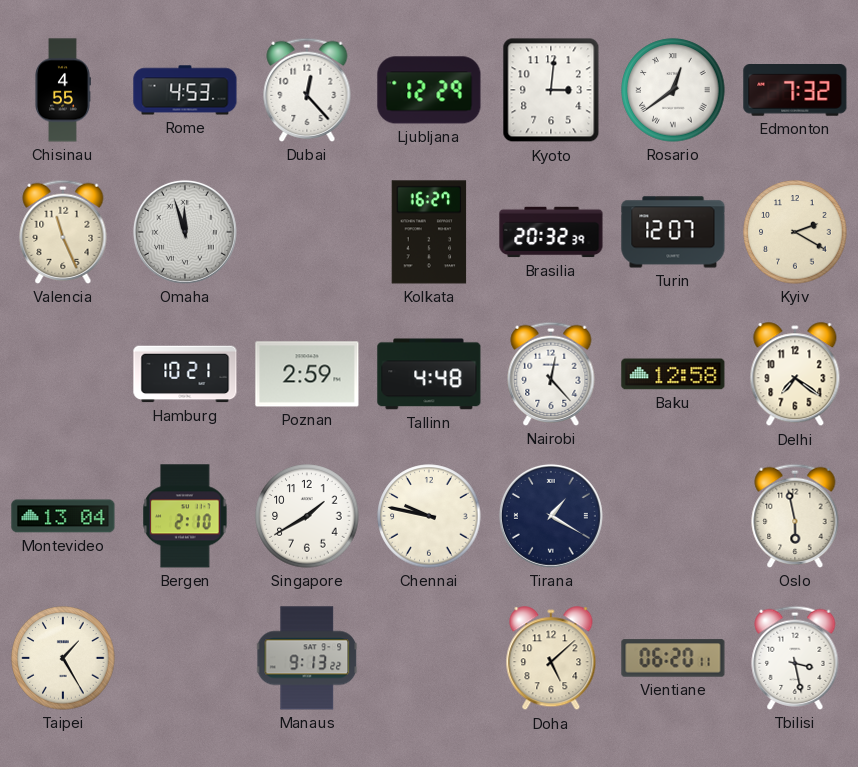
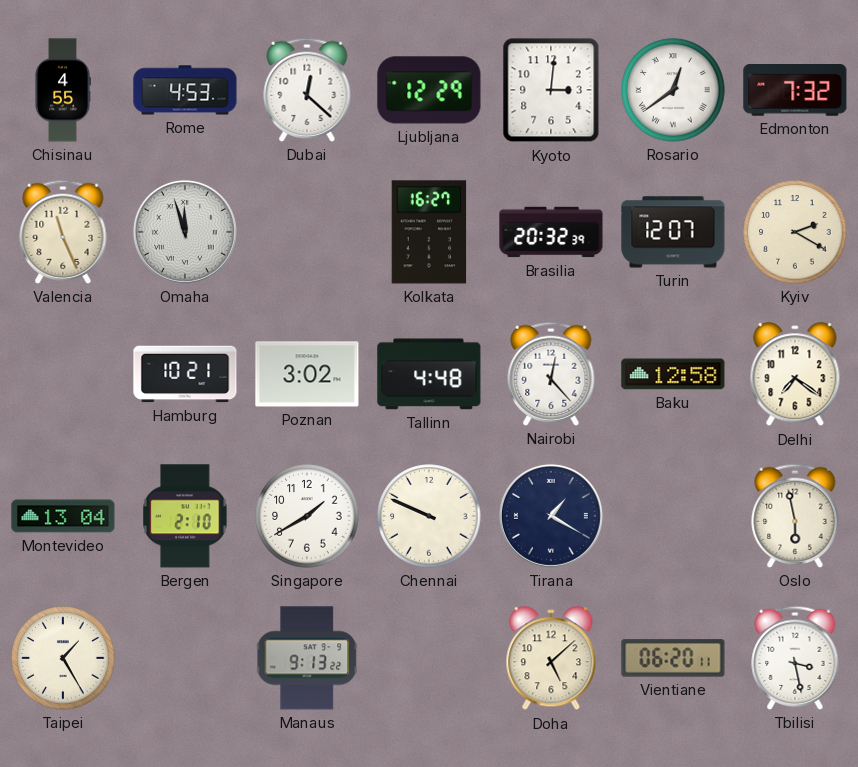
Dubai: 12:23 -> 12:22 (307, 90)
Poznan: 2:59 -> 3:02 (307, 374)
Chennai: 9:47 -> 9:49 (429, 516)
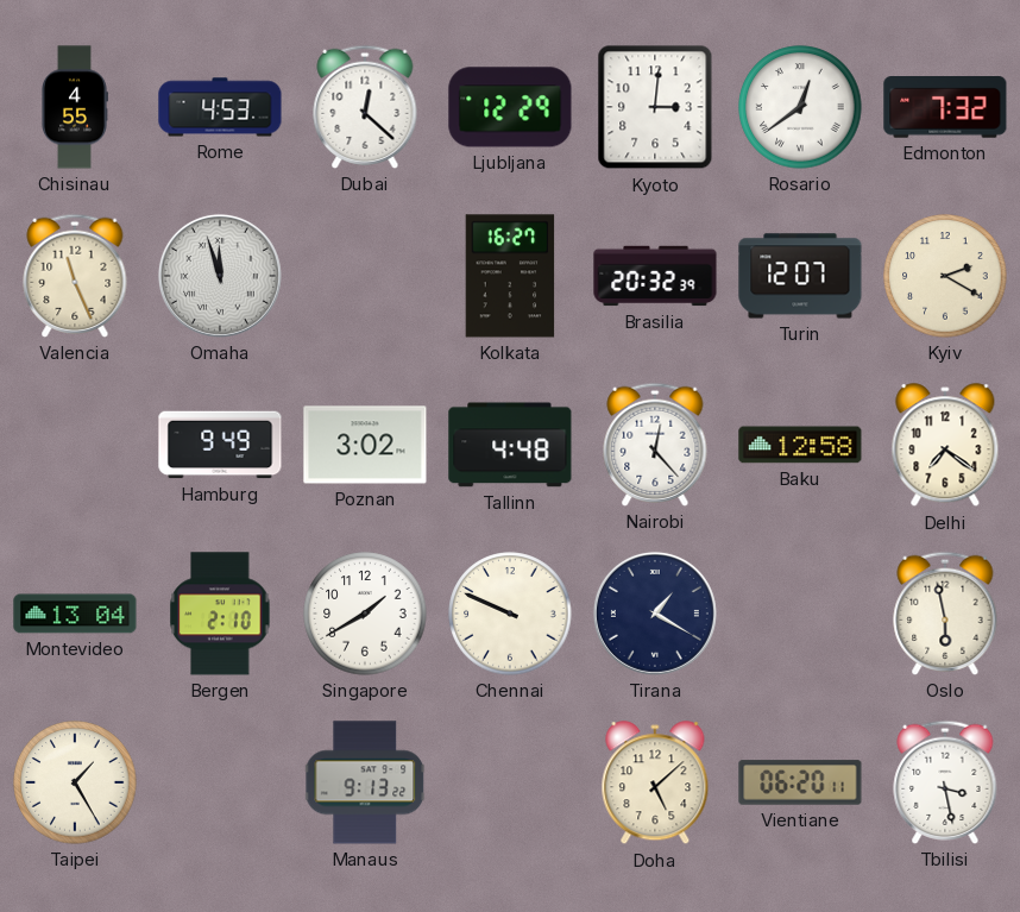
Hamburg: 10:21 -> 9:49 (220, 445)
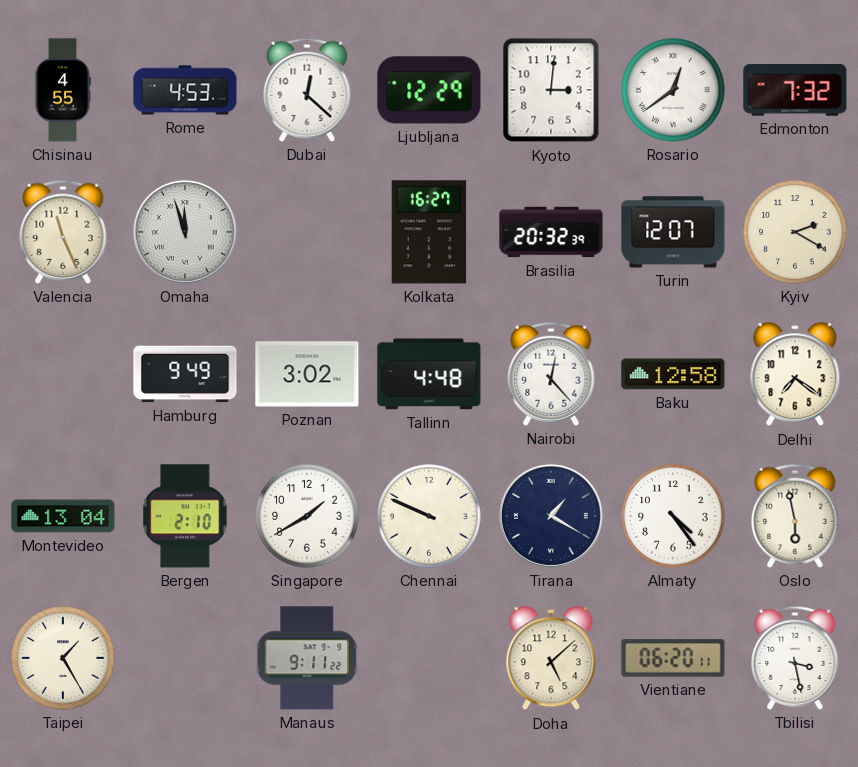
Almaty: none -> 4:24 (673, 516)
Manaus: 9:13 -> 9:11 (307, 658)
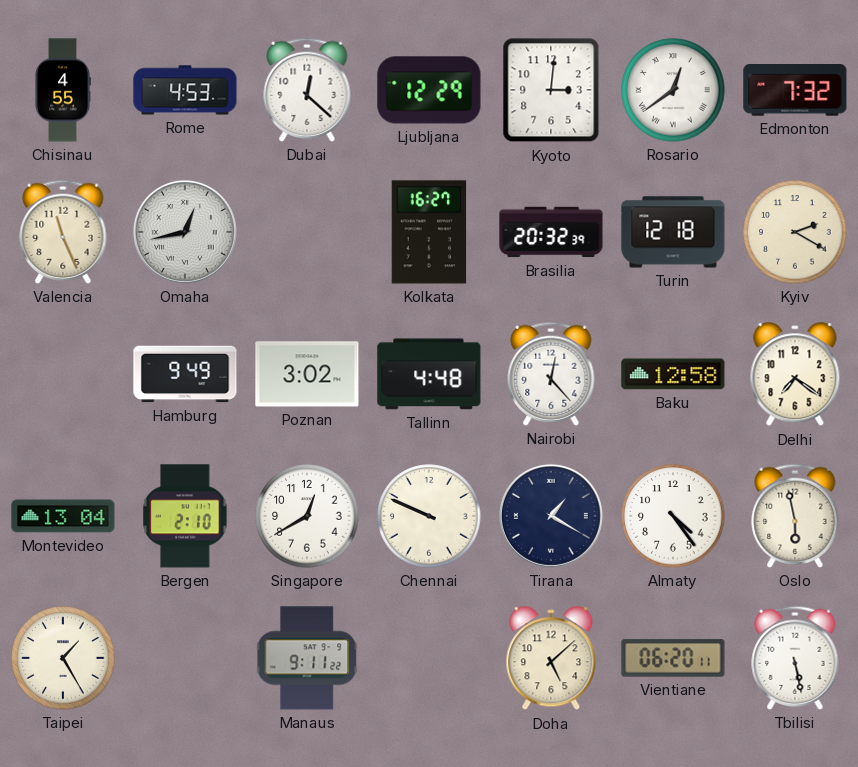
Omaha: 11:57 -> 12:43 (185, 232)
Turin: 12:07 -> 12:18 (673, 232)
Singapore: 1:40 -> 12:40 (307, 516)
Tbilisi: 3:28 -> 5:28 (795, 658)
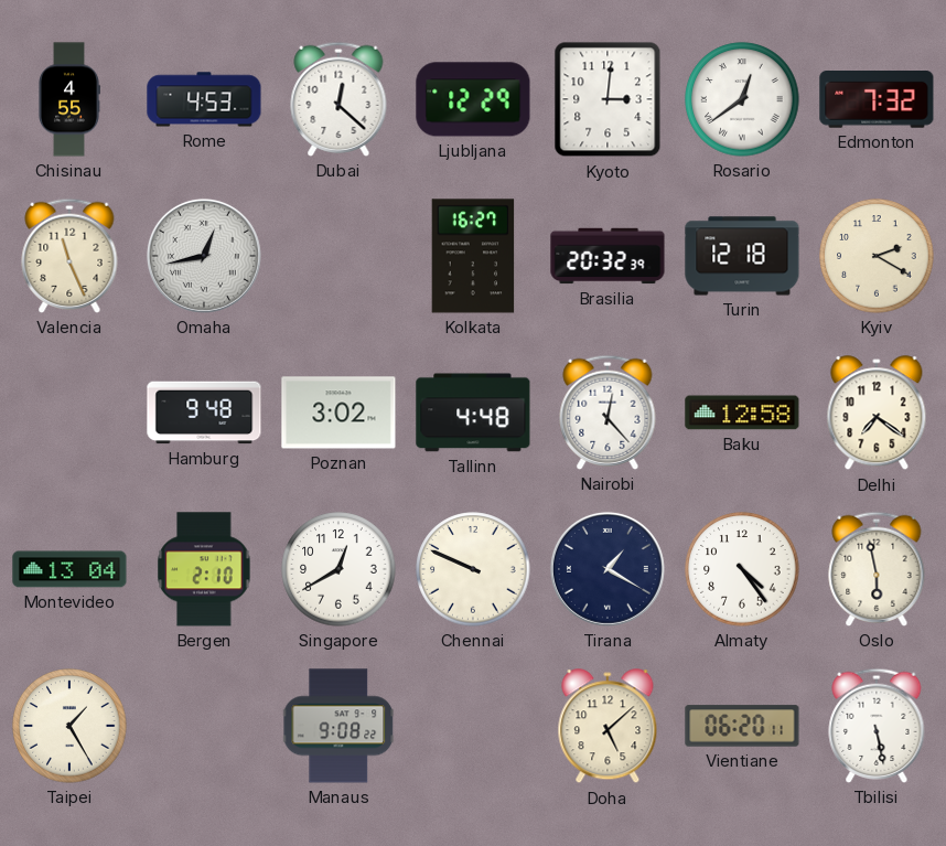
Hamburg: 9:49 -> 9:48 (204, 413)
Manaus: 9:11 -> 9:08 (338, 726)
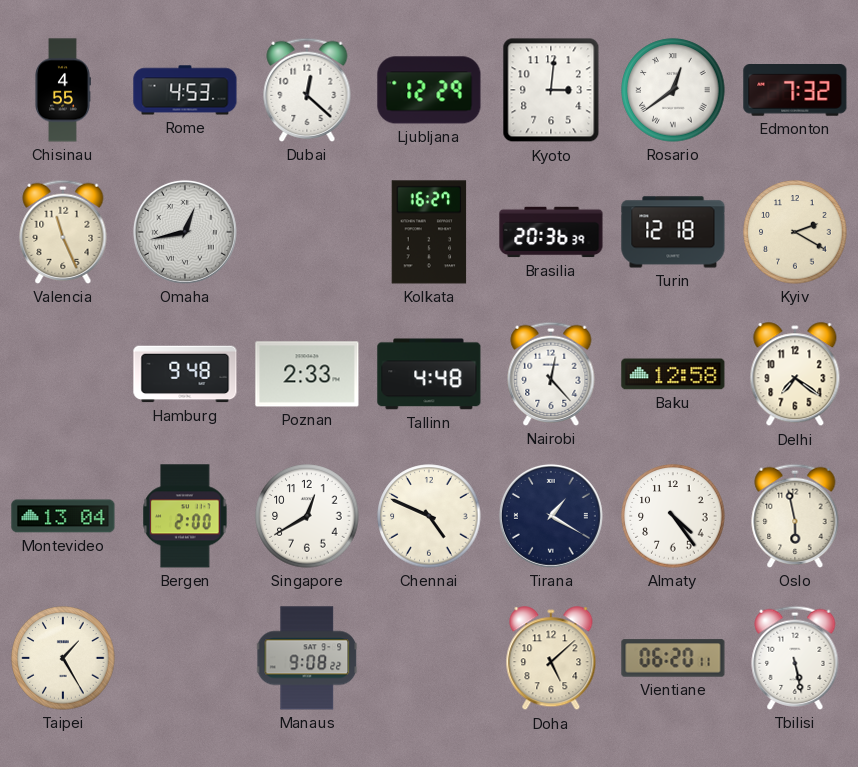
Brasilia: 20:32 -> 20:36 (551, 232)
Poznan: 3:02 -> 2:33 (307, 374)
Bergen: 2:10 -> 2:00 (185, 516)
Chennai: 9:49 -> 4:49 (429, 516)
